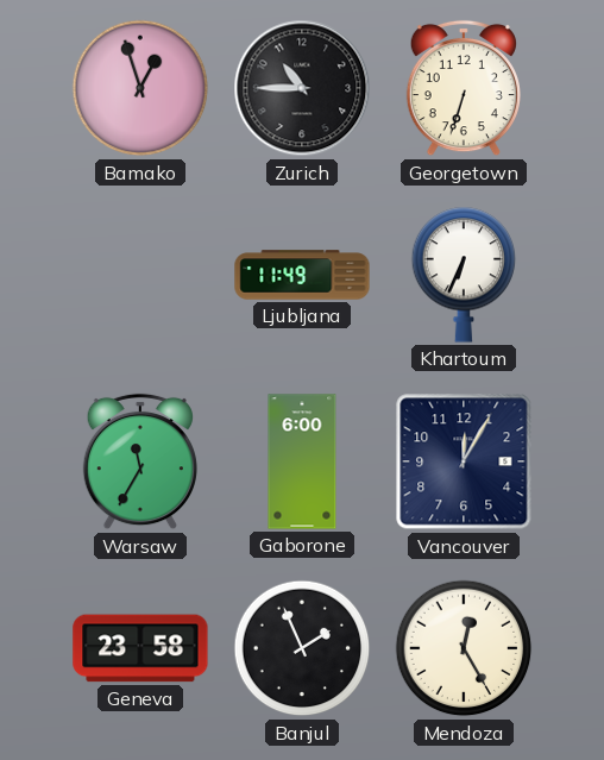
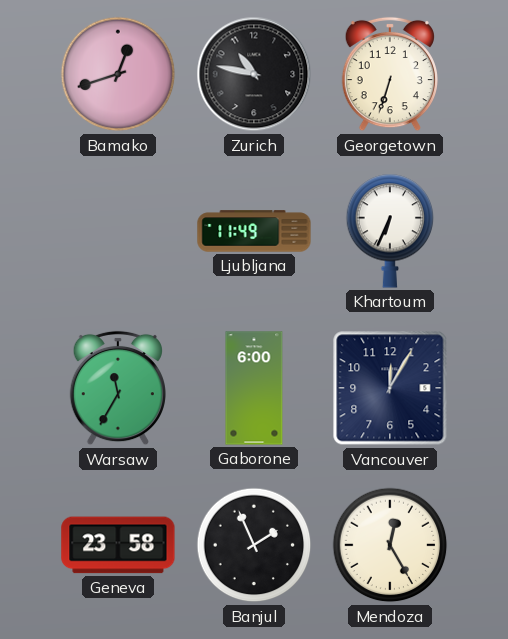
Bamako: 12:57 -> 12:42 (118, 74)
Zurich: 10:45 -> 10:47 (254, 74)
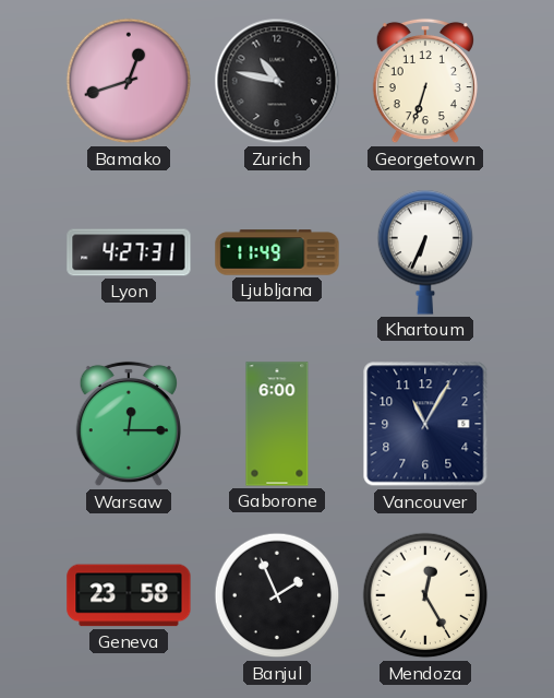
Lyon: none -> 4:27 (129, 252)
Warsaw: 11:35 -> 12:15 (129, 424)
Vancouver: 12:05 -> 11:05 (425, 424)
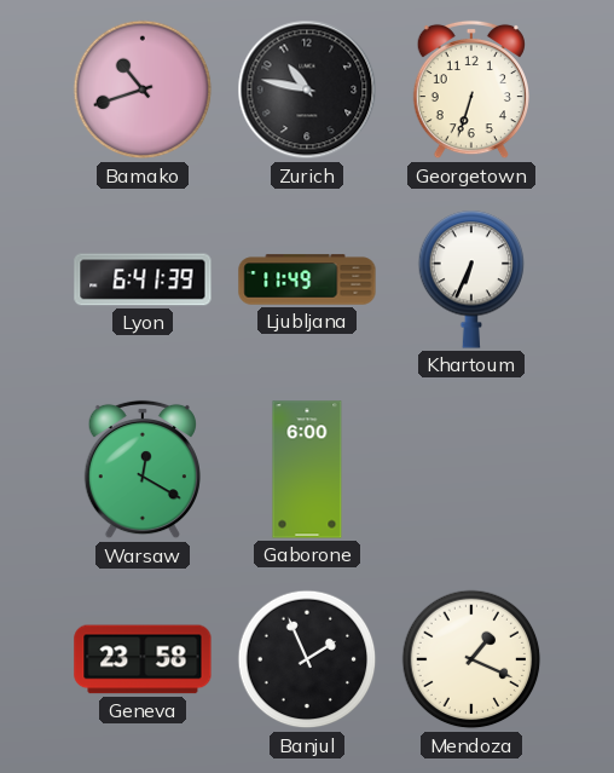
Bamako: 12:42 -> 10:42 (143, 90)
Lyon: 4:27 -> 6:41 (143, 279)
Warsaw: 12:15 -> 12:20 (143, 469)
Vancouver: 11:05 -> none (425, 424)
Mendoza: 12:25 -> 1:19 (471, 659)
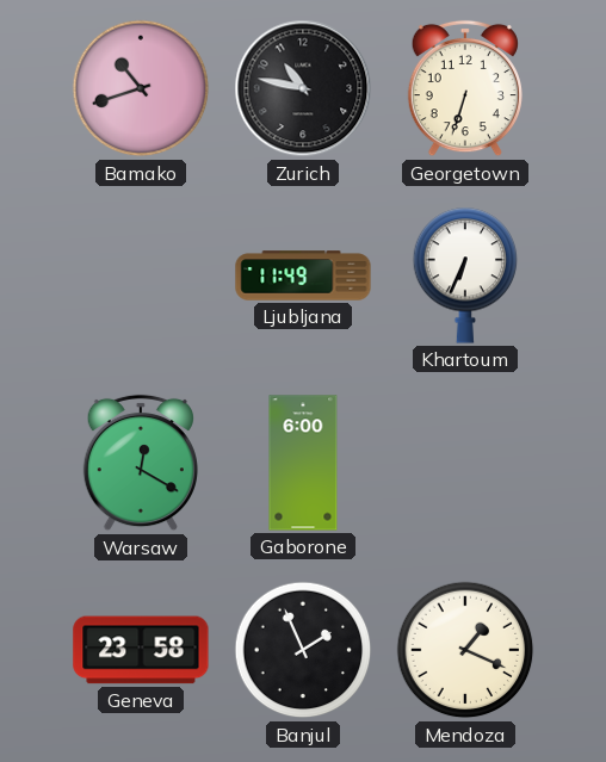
Lyon: 6:41 -> none (143, 279)
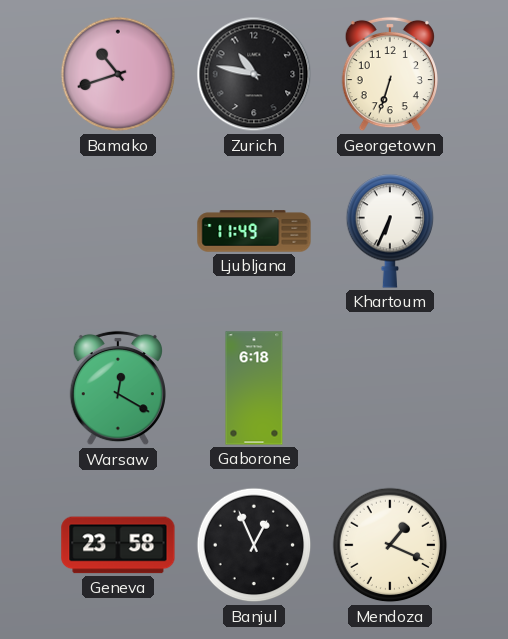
Gaborone: 6:00 -> 6:18 (254, 388)
Banjul: 1:56 -> 12:56 (254, 545)
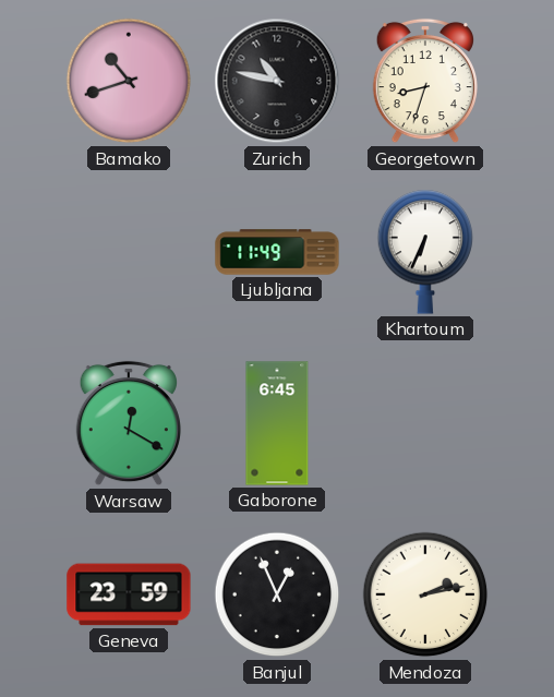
Georgetown: 6:33 -> 8:33 (425, 81)
Gaborone: 6:18 -> 6:45 (277, 423)
Geneva: 23:58 -> 23:59 (129, 594)
Mendoza: 1:19 -> 2:13 (425, 594)
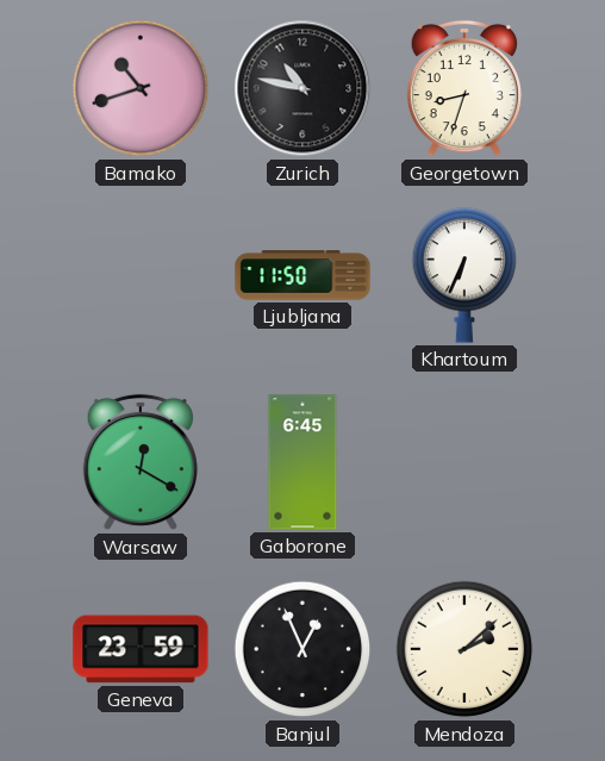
Ljubljana: 11:49 -> 11:50 (302, 275)
Mendoza: 2:13 -> 2:08 (464, 649)
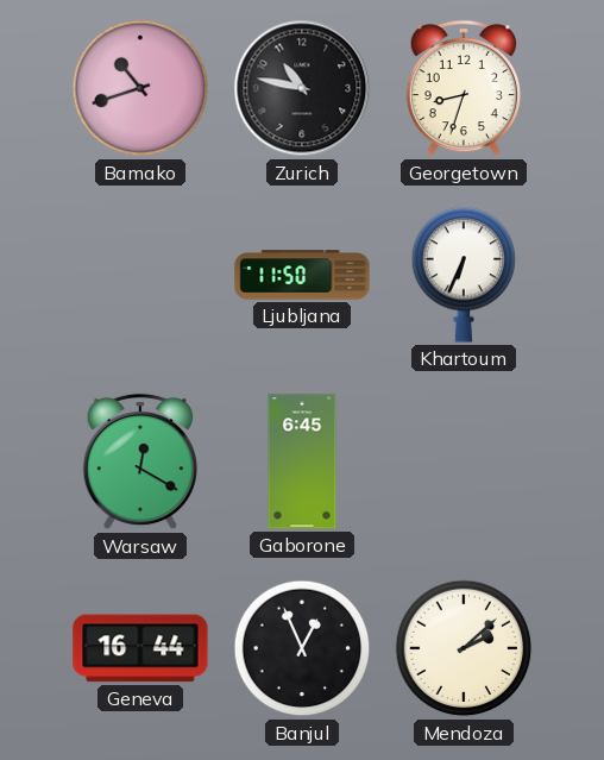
Geneva: 23:59 -> 16:44 (140, 648)
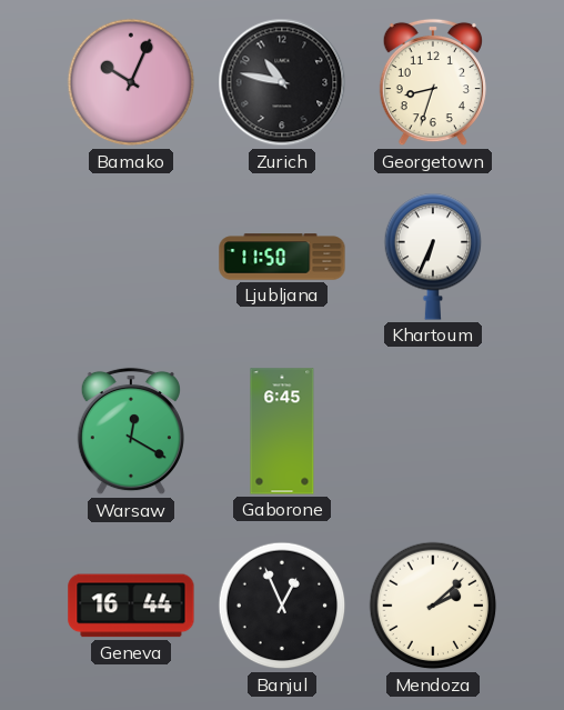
Bamako: 10:42 -> 10:04 (131, 82)
